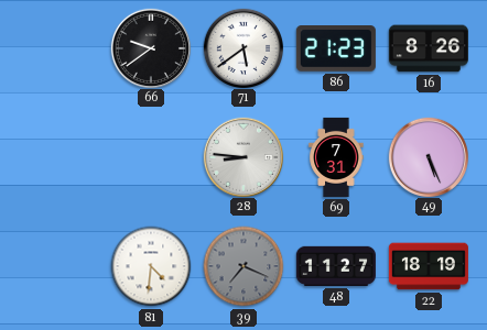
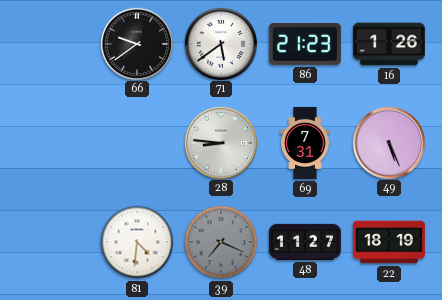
16: 8:26 -> 1:26 (389, 44)
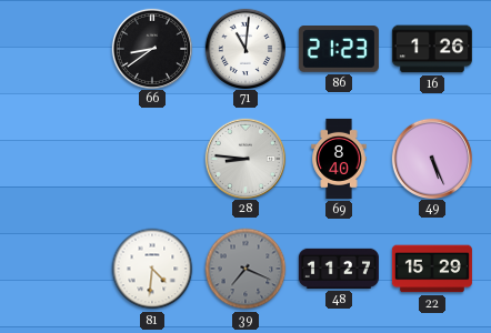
66: 9:39 -> 8:39 (151, 48)
71: 5:39 -> 11:01 (244, 48)
69: 7:31 -> 8:40 (339, 159)
22: 18:19 -> 15:29 (432, 269)
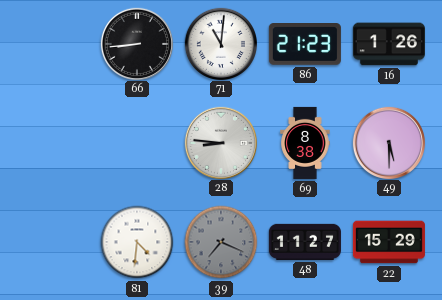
66: 8:39 -> 8:44 (136, 43)
69: 8:40 -> 8:38 (305, 143)
49: 5:26 -> 5:30 (388, 142)
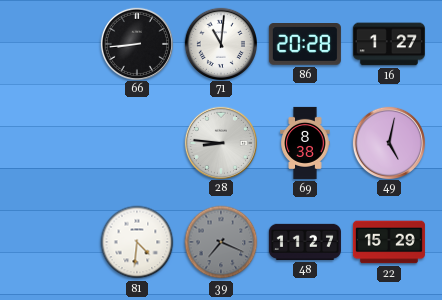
86: 21:23 -> 20:28 (305, 45)
16: 1:26 -> 1:27 (389, 44)
49: 5:30 -> 5:02 (388, 142)
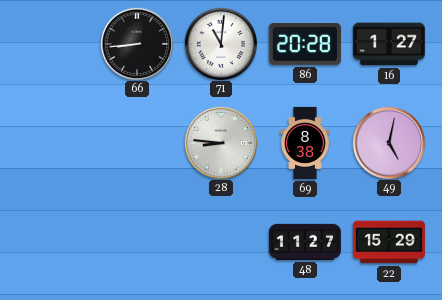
81: 4:31 -> none (137, 242)
39: 7:19 -> none (221, 242)
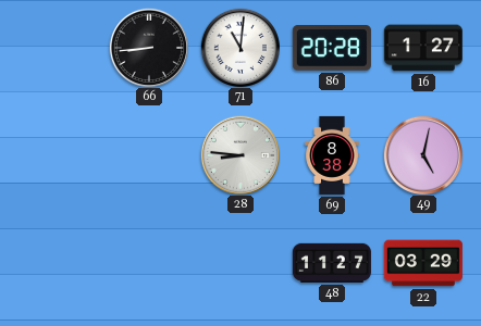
22: 15:29 -> 03:29 (423, 263)
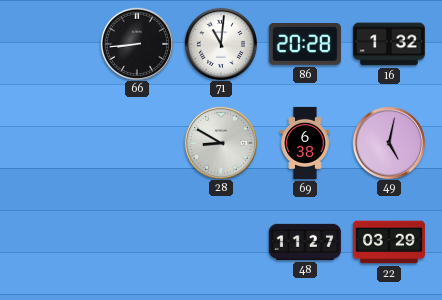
16: 1:27 -> 1:32 (389, 44)
28: 8:46 -> 8:50 (220, 142)
69: 8:38 -> 6:38 (305, 143)
